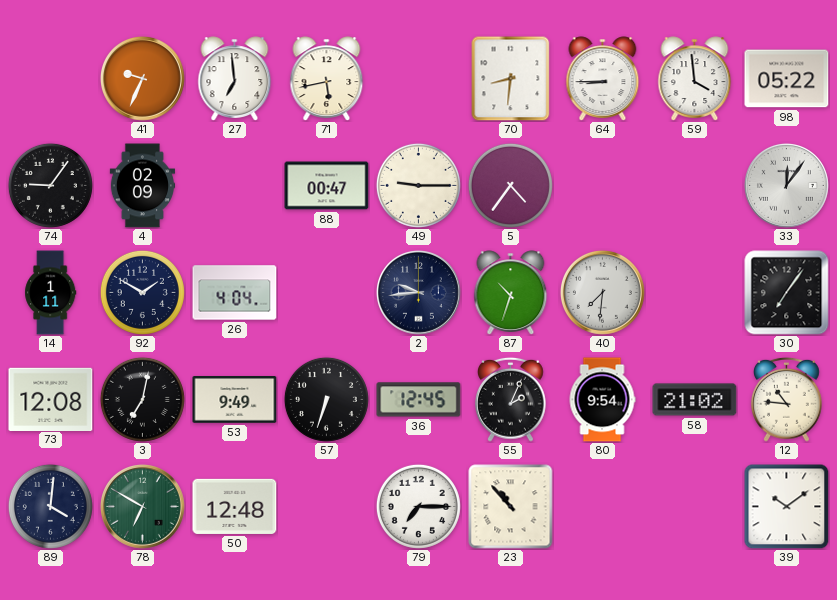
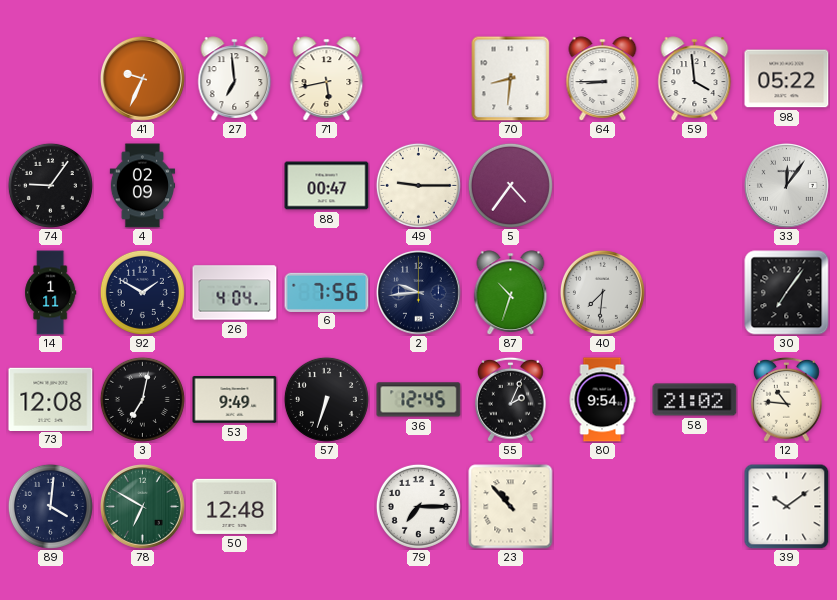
6: none -> 7:56 (327, 292)
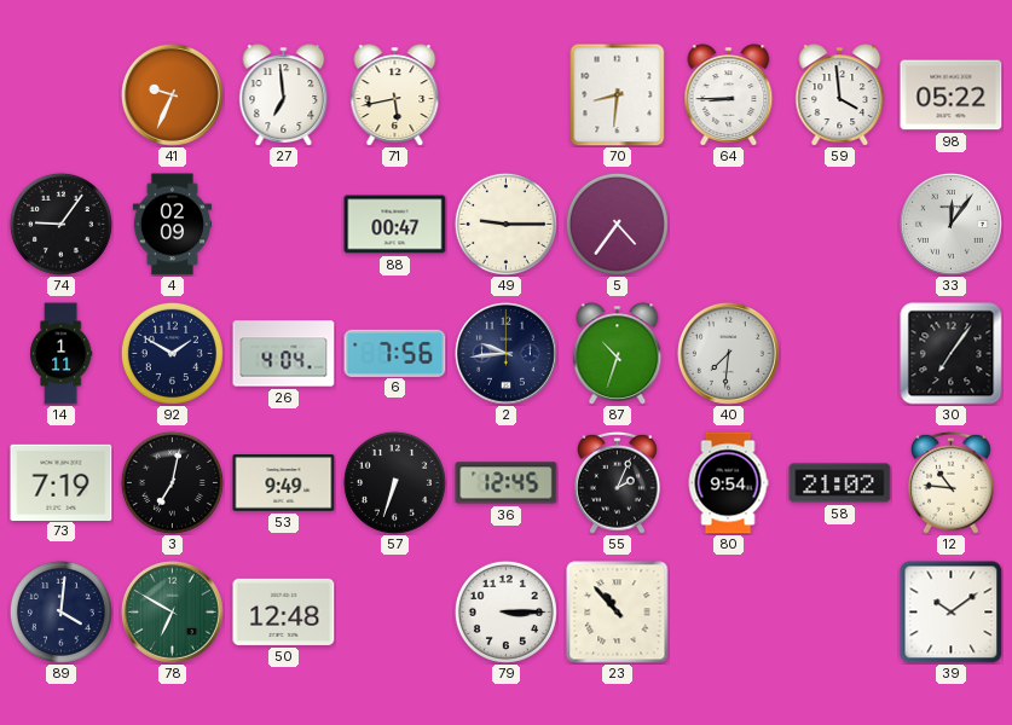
73: 12:08 -> 7:19 (62, 482)
79: 7:15 -> 3:15 (505, 611)
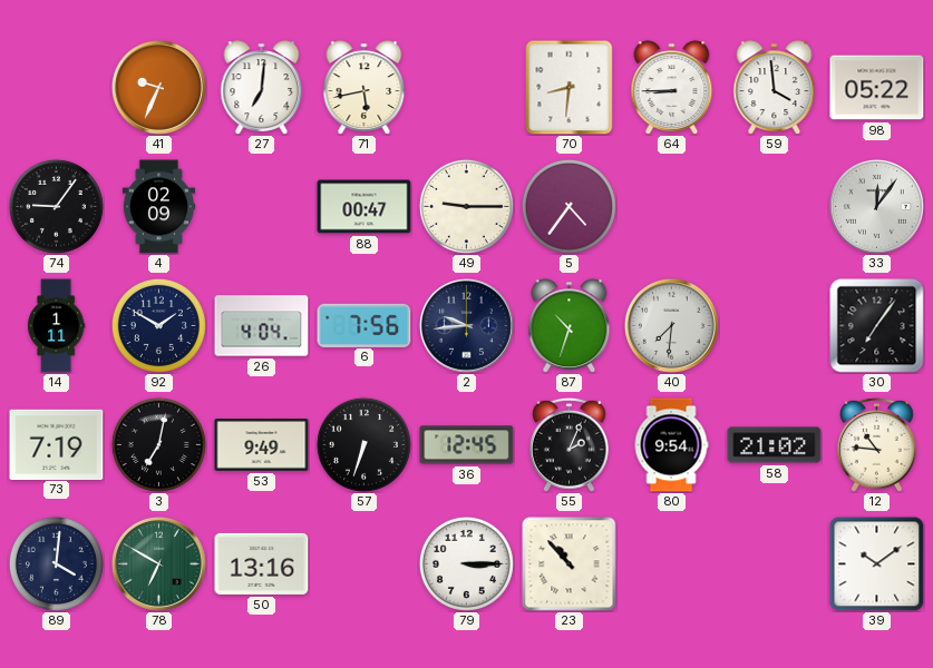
27: 6:59 -> 7:01 (262, 88)
50: 12:48 -> 13:16 (262, 563)
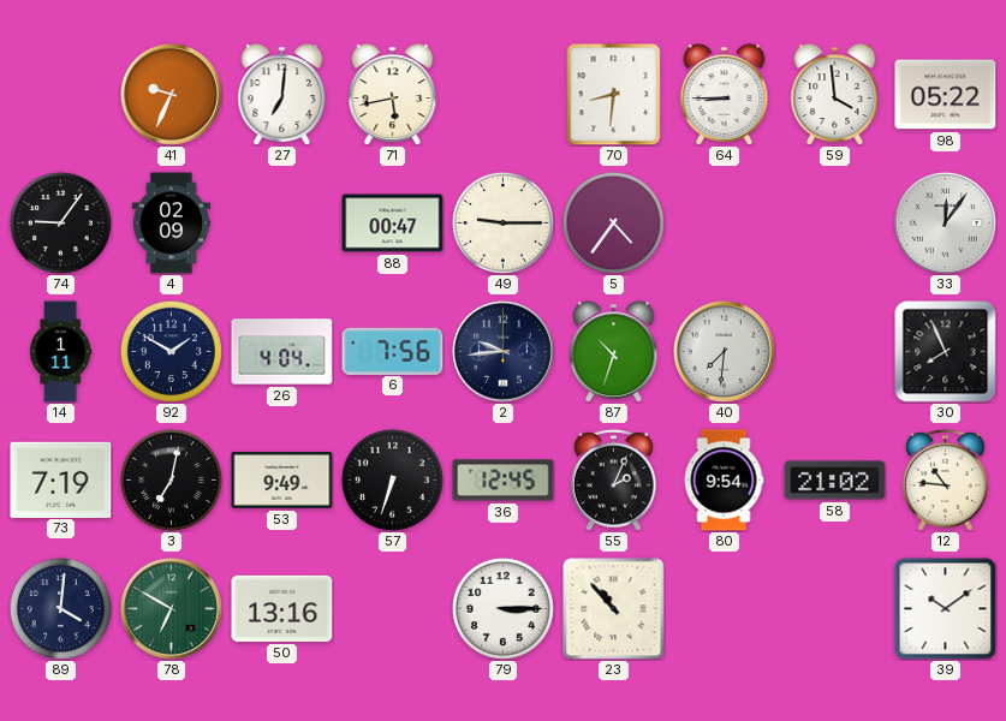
30: 7:06 -> 7:56 (946, 352)
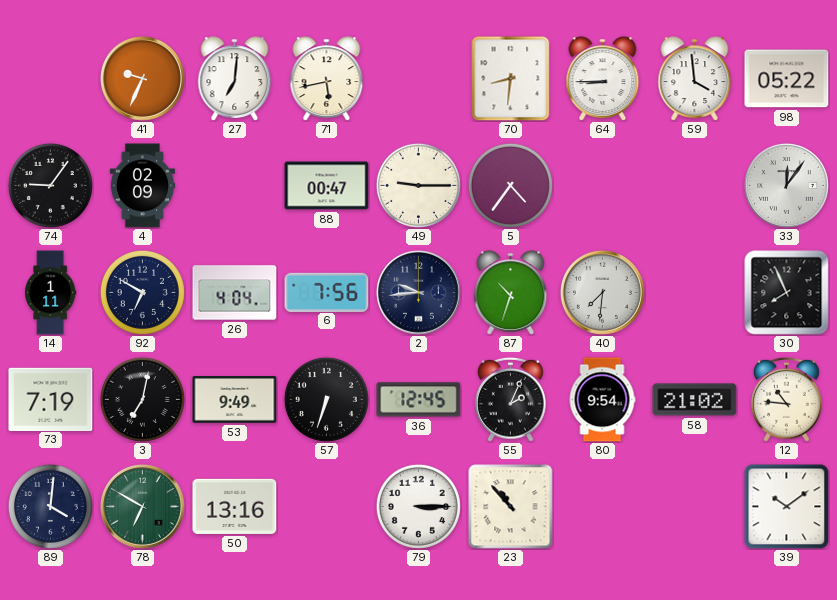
92: 1:50 -> 6:50 (142, 292)
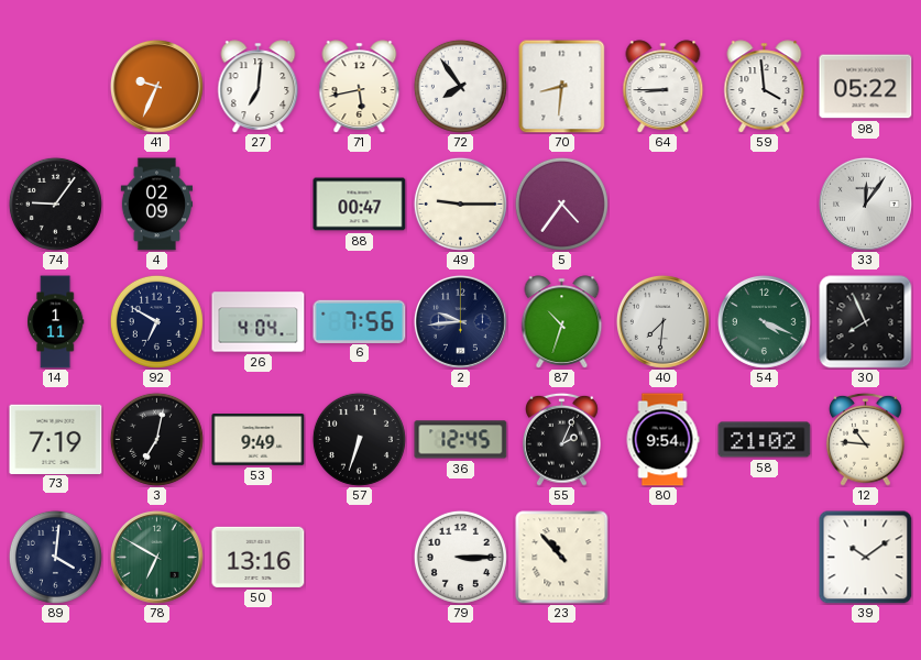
72: none -> 7:54 (460, 86)
54: none -> 4:19 (764, 321)
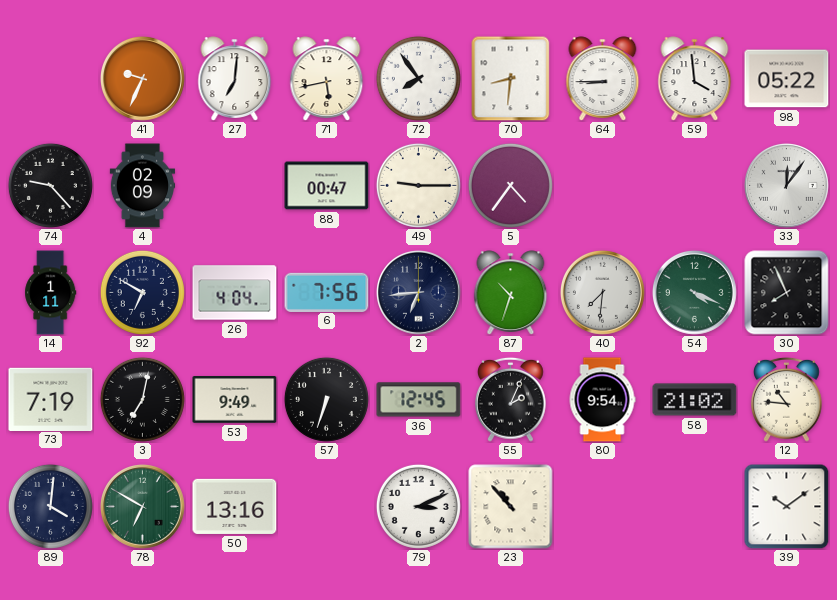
74: 9:06 -> 9:23 (50, 185)
2: 9:44 -> 6:44 (418, 292)
79: 3:15 -> 3:11 (418, 506)
